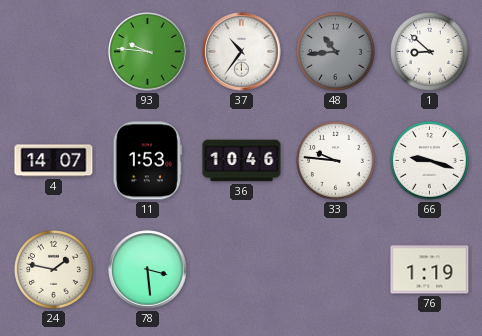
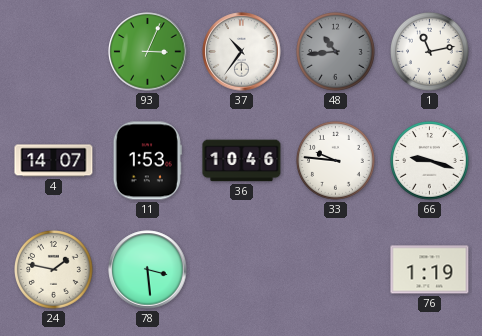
93: 9:46 -> 3:04 (148, 52)
1: 8:52 -> 11:13 (430, 52)
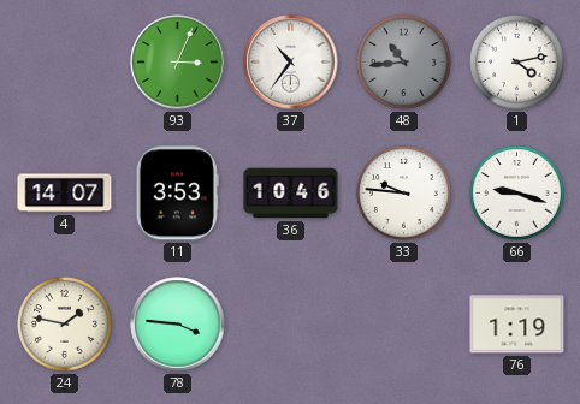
1: 11:13 -> 4:13 (517, 63)
11: 1:53 -> 3:53 (177, 194)
78: 3:29 -> 3:46 (178, 325)
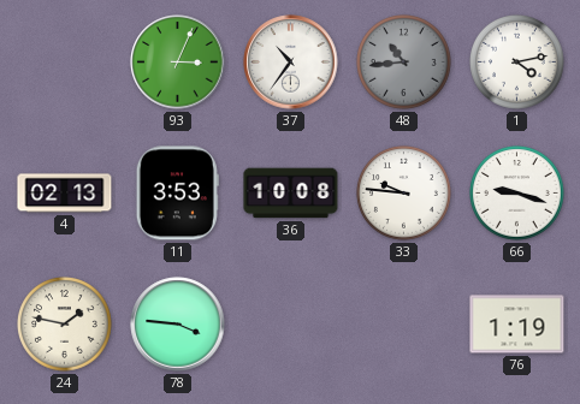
4: 14:07 -> 02:13 (65, 194)
36: 10:46 -> 10:08 (291, 194)
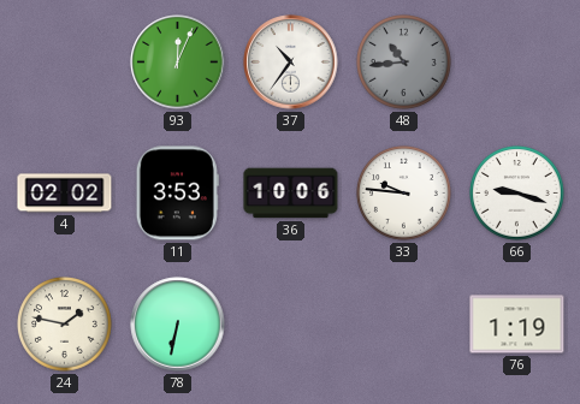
93: 3:04 -> 12:04 (178, 63)
1: 4:13 -> none (517, 63)
4: 02:13 -> 02:02 (65, 194)
36: 10:08 -> 10:06 (291, 194)
78: 3:46 -> 6:32 (178, 325)
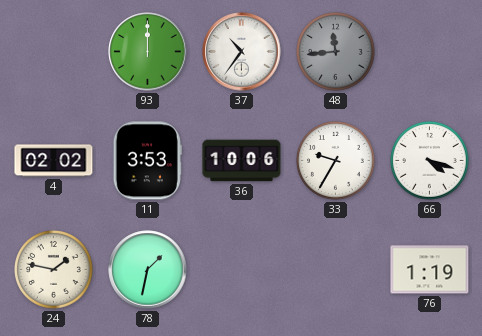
93: 12:04 -> 12:00 (148, 52)
48: 10:44 -> 11:44 (336, 52)
33: 9:46 -> 9:35 (336, 161)
66: 9:18 -> 4:18 (430, 161)
78: 6:32 -> 1:32 (148, 270)
